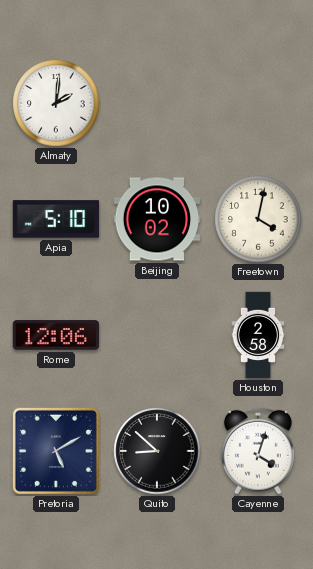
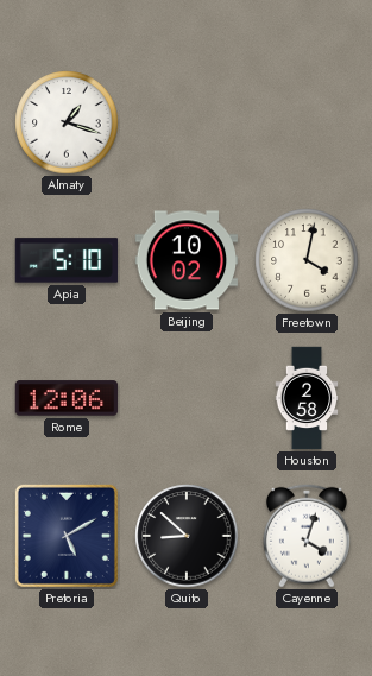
Almaty: 2:01 -> 1:18 (67, 122)
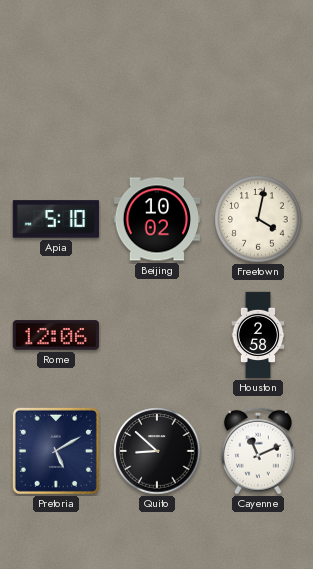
Almaty: 1:18 -> none (67, 122)
Cayenne: 4:03 -> 11:11 (258, 451)
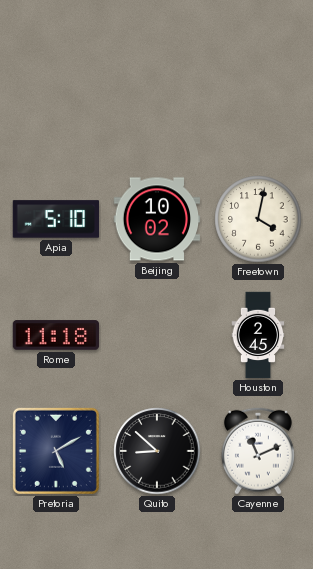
Rome: 12:06 -> 11:18 (56, 335)
Houston: 2:58 -> 2:45 (258, 335)
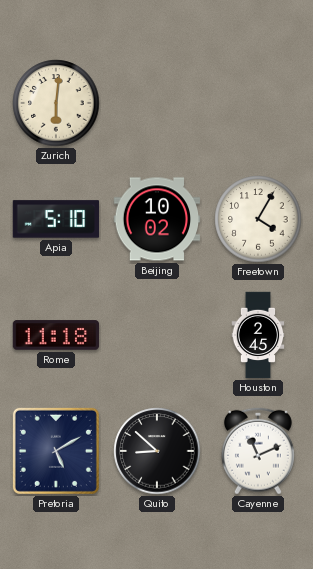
Zurich: none -> 6:01 (56, 103)
Freetown: 4:02 -> 4:05 (258, 219)
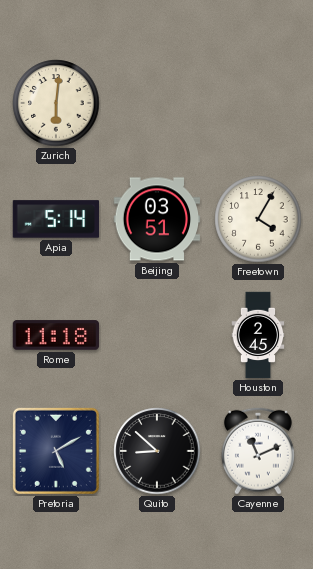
Apia: 5:10 -> 5:14 (56, 219)
Beijing: 10:02 -> 03:51 (157, 219)
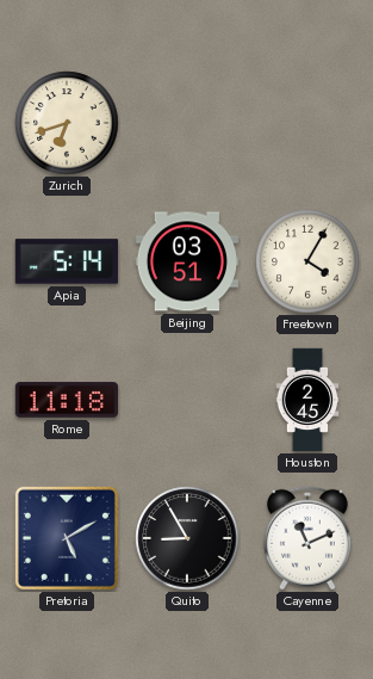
Zurich: 6:01 -> 6:42 (67, 123)
Quito: 8:52 -> 8:55 (187, 538)
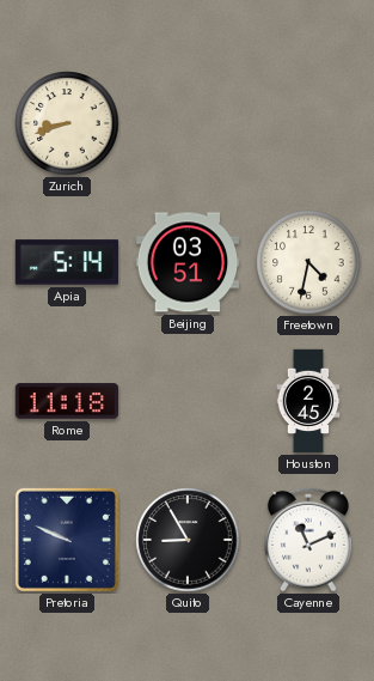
Zurich: 6:42 -> 8:42 (67, 123)
Freetown: 4:05 -> 4:32 (308, 262)
Pretoria: 5:10 -> 9:49 (67, 540)
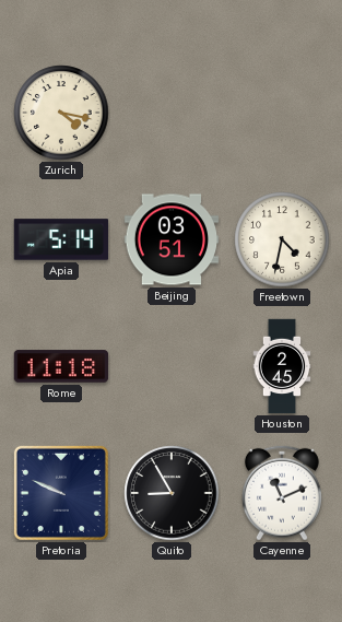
Zurich: 8:42 -> 4:17 (61, 113)
